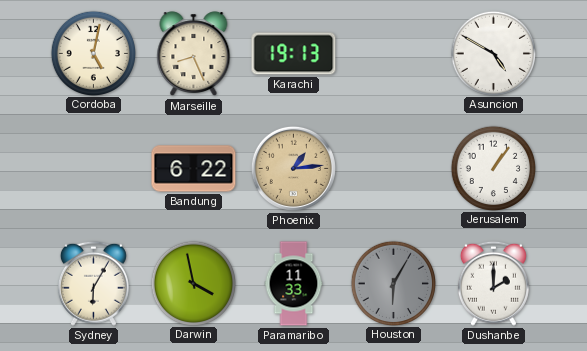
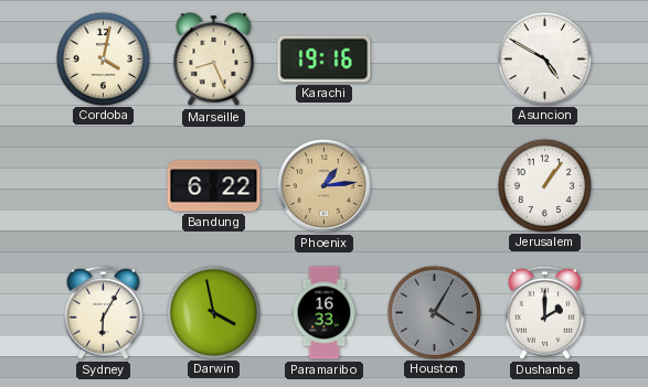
Cordoba: 5:02 -> 4:02 (103, 58)
Karachi: 19:13 -> 19:16 (325, 60)
Paramaribo: 11:33 -> 16:33 (325, 313)
Houston: 6:05 -> 4:05 (434, 312)
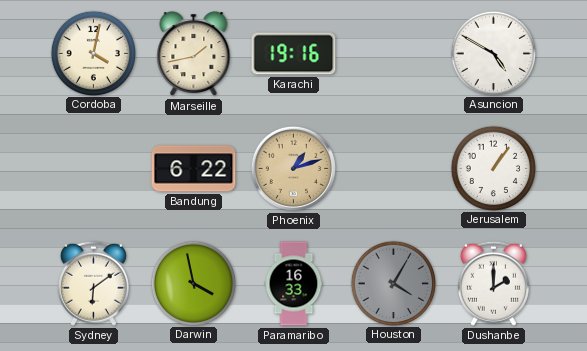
Marseille: 8:26 -> 1:43 (194, 54)
Phoenix: 1:14 -> 1:12 (293, 168)
Sydney: 6:05 -> 6:09 (93, 283)
